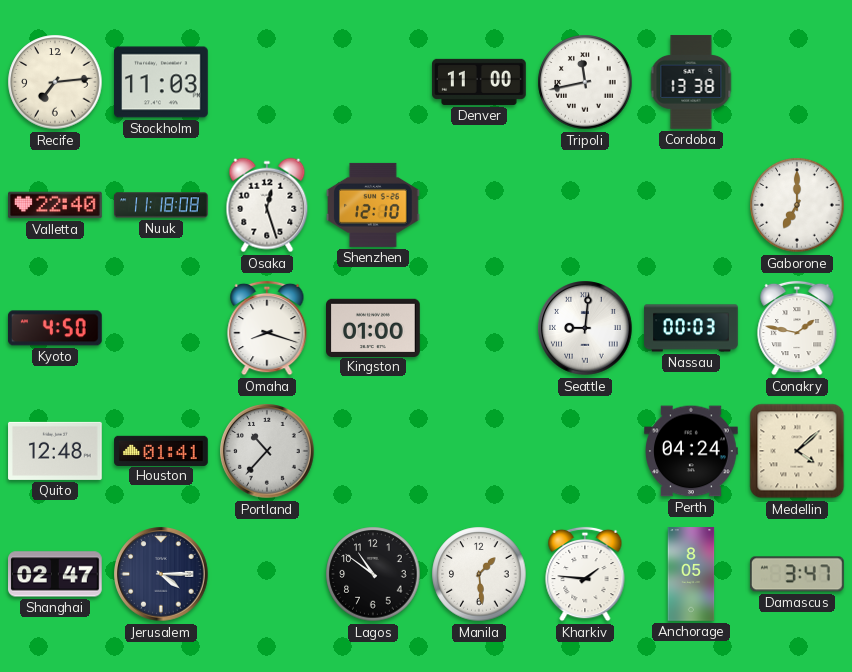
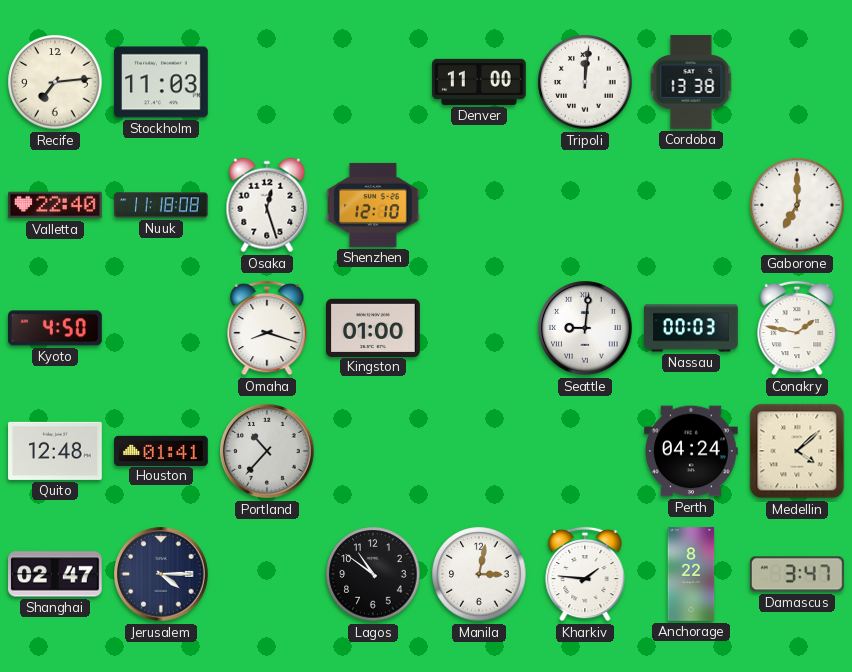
Tripoli: 11:43 -> 12:01 (585, 82)
Manila: 1:29 -> 3:02 (479, 574)
Anchorage: 8:05 -> 8:22 (691, 574)
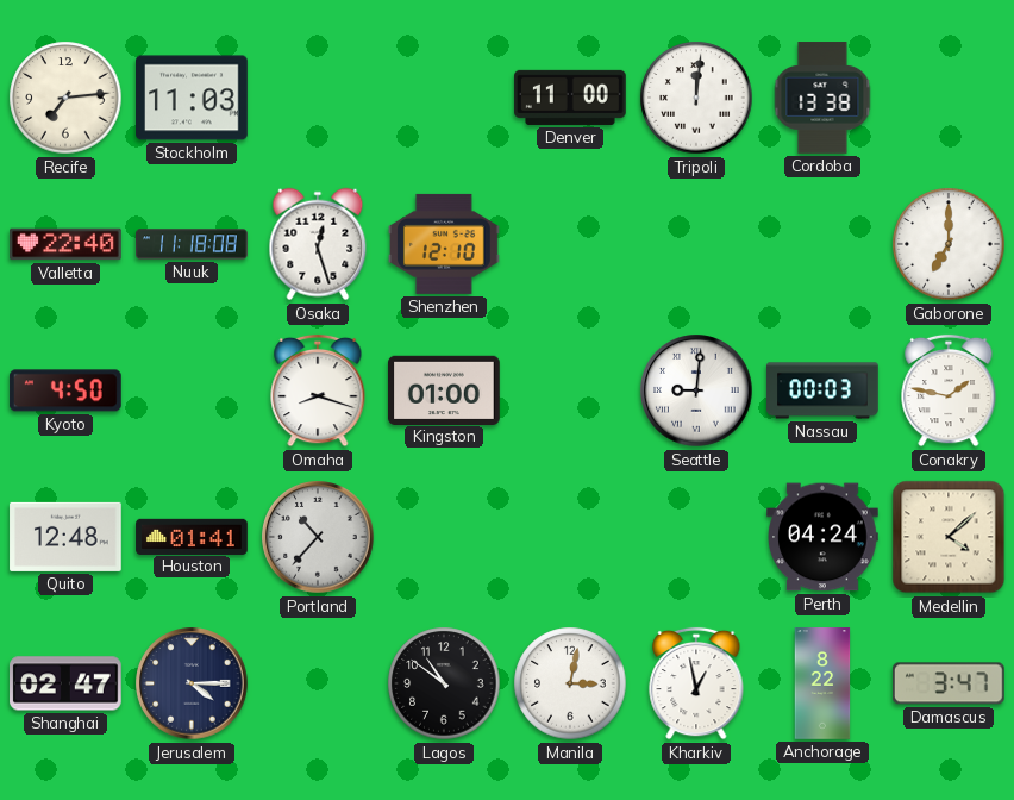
Kharkiv: 1:46 -> 12:58 (696, 683)
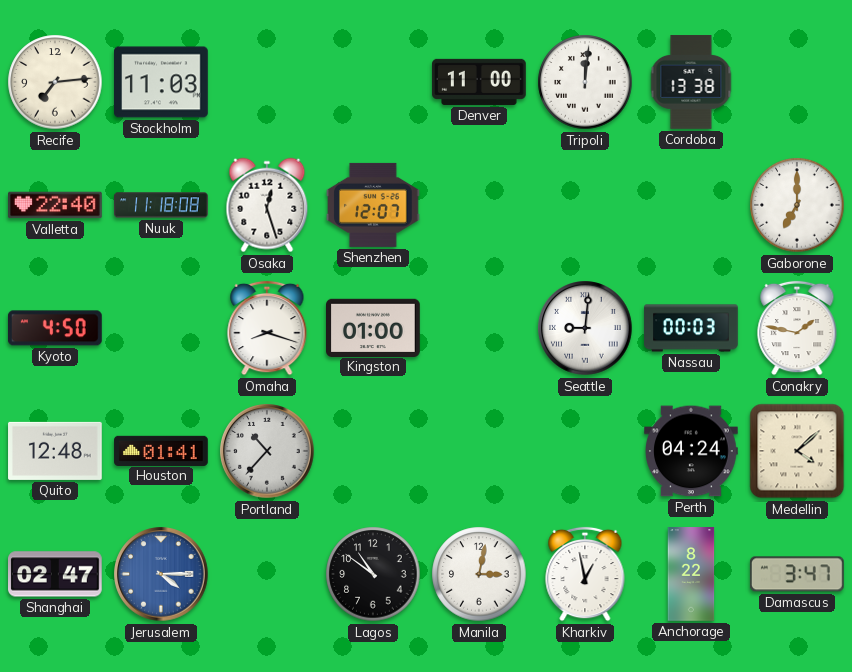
Shenzhen: 12:10 -> 12:07 (374, 205)
Jerusalem dial: navy -> blue (161, 574)
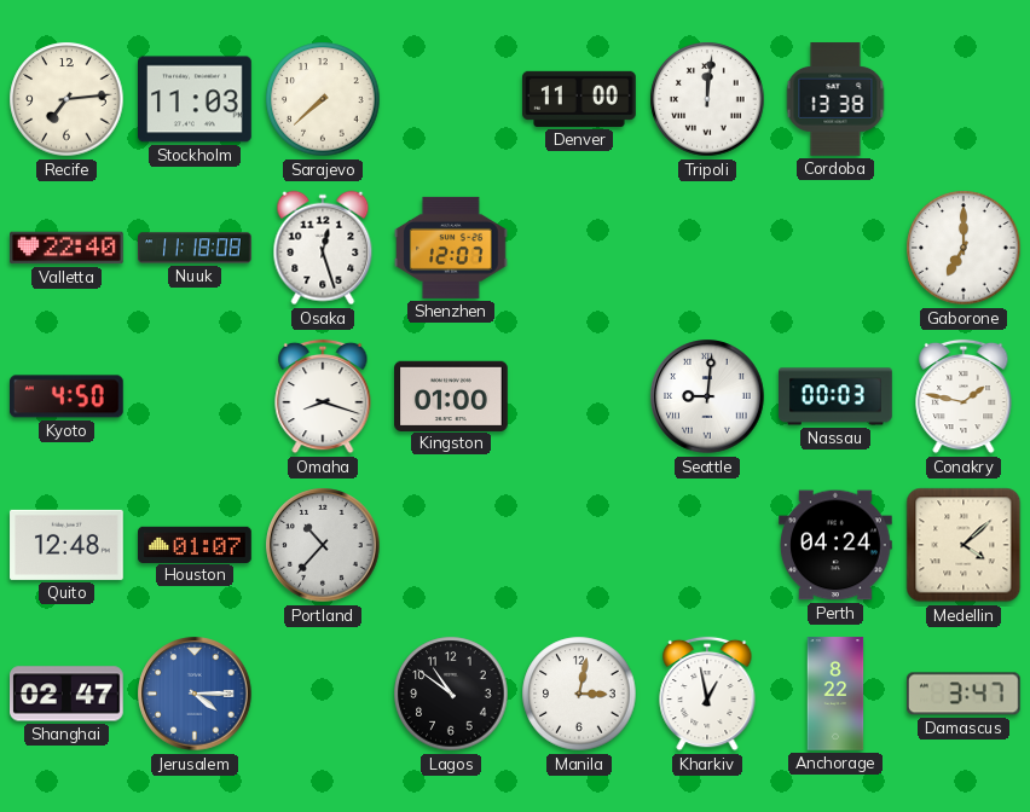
Sarajevo: none -> 7:38 (323, 99)
Houston: 01:41 -> 01:07 (195, 544)
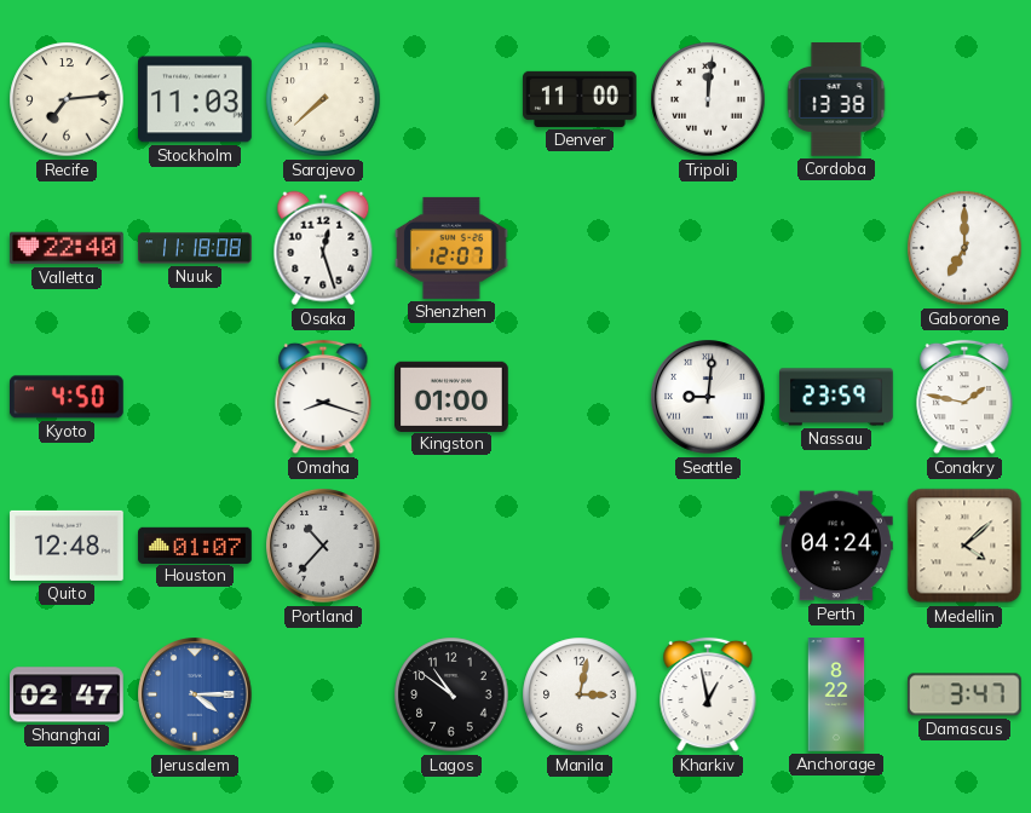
Nassau: 00:03 -> 23:59 (836, 397)
